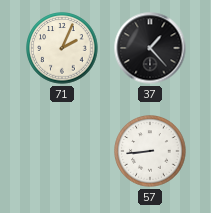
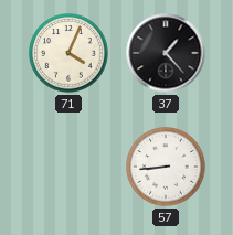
71: 2:04 -> 4:04 (68, 53)
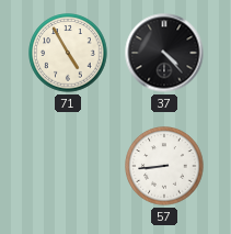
71: 4:04 -> 4:55 (68, 53)
37: 1:23 -> 4:23 (164, 53)
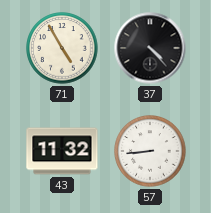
43: none -> 11:32 (62, 151)
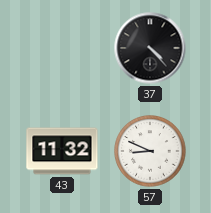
71: 4:55 -> none (62, 48)
57: 8:44 -> 8:49 (150, 151)
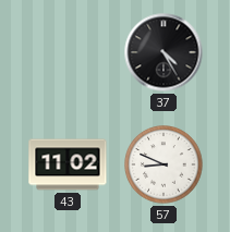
37: 4:23 -> 4:25 (164, 52)
43: 11:32 -> 11:02 (68, 164)
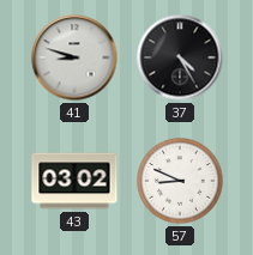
41: none -> 8:48 (74, 57)
43: 11:02 -> 03:02 (74, 181)
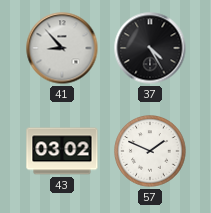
41: 8:48 -> 8:53 (62, 48)
57: 8:49 -> 1:49 (150, 151)
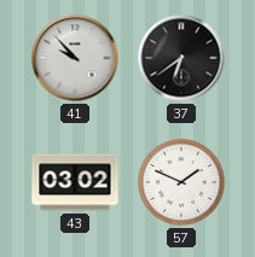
41: 8:53 -> 9:53 (75, 58)
37: 4:25 -> 6:39 (181, 58)
